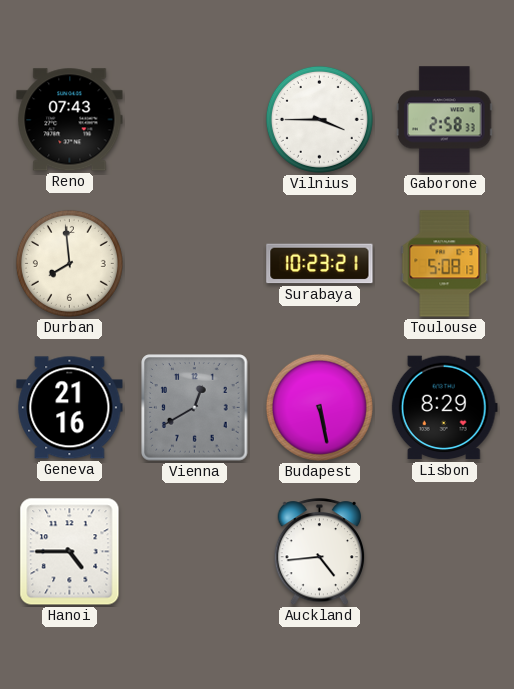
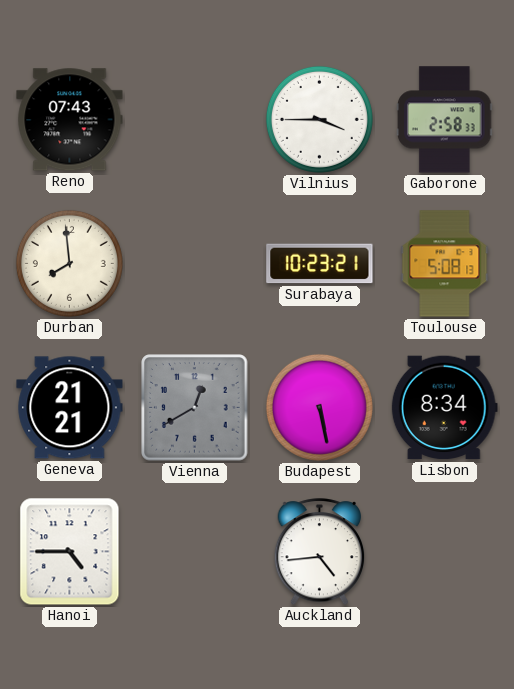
Geneva: 21:16 -> 21:21 (70, 408)
Lisbon: 8:29 -> 8:34 (444, 408)
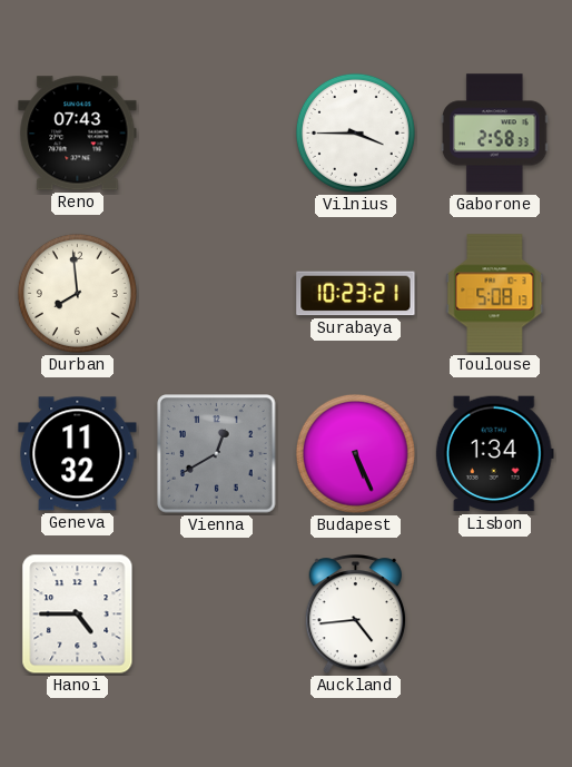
Geneva: 21:21 -> 11:32 (78, 454)
Budapest: 5:28 -> 5:26 (355, 453)
Lisbon: 8:34 -> 1:34 (494, 454)
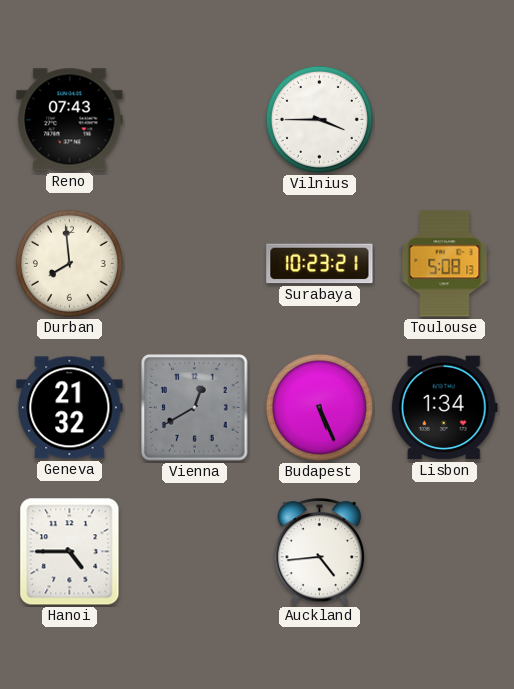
Gaborone: 2:58 -> none (495, 134)
Geneva: 11:32 -> 21:32 (70, 408)
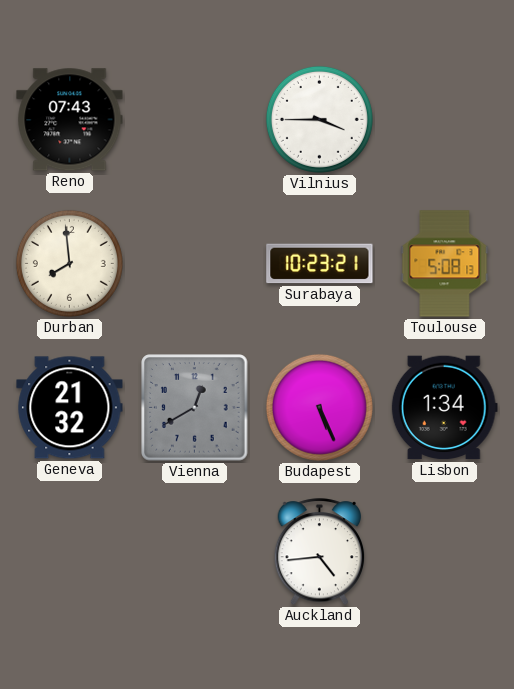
Hanoi: 4:45 -> none (70, 552)
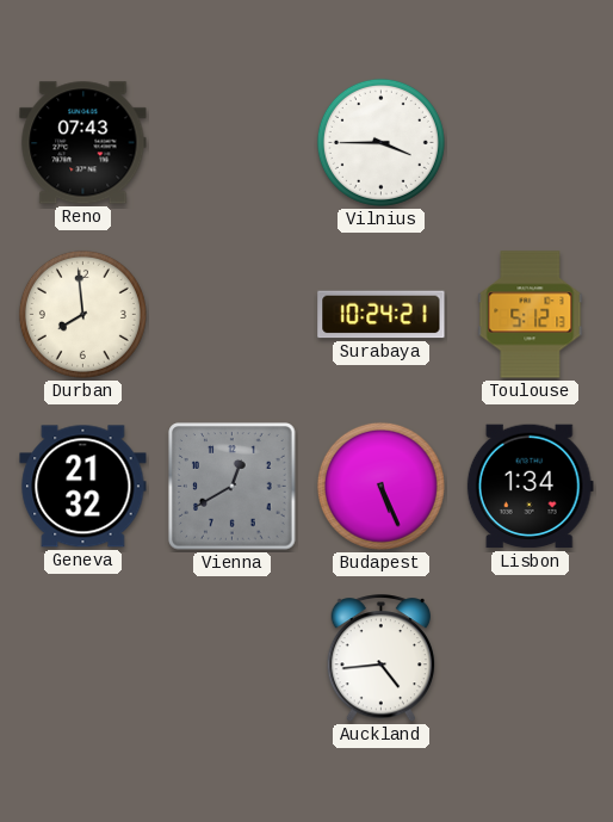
Surabaya: 10:23 -> 10:24 (382, 315)
Toulouse: 5:08 -> 5:12 (531, 315)
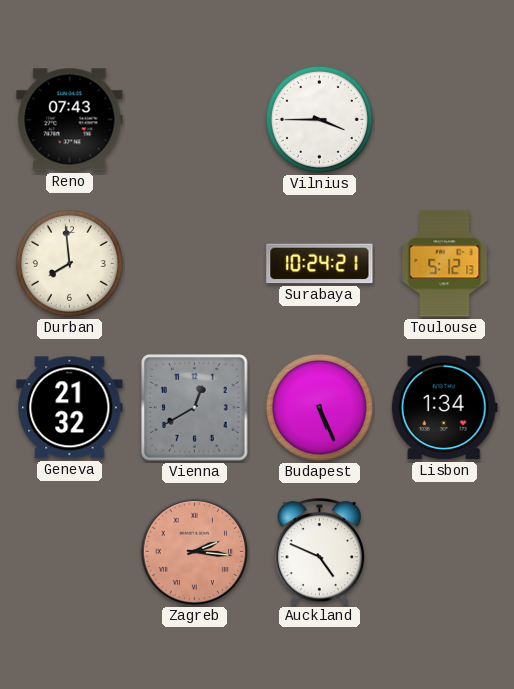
Zagreb: none -> 2:16 (195, 552)
Auckland: 4:44 -> 4:49 (320, 552)
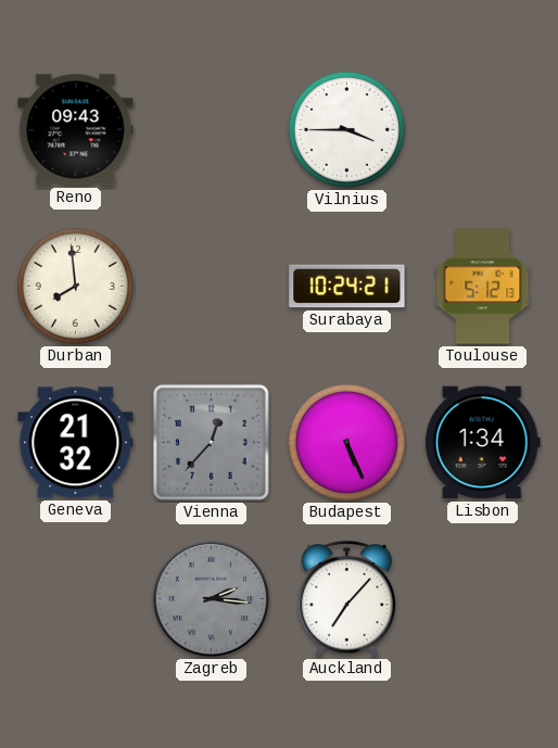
Reno: 07:43 -> 09:43 (76, 130)
Vienna: 12:40 -> 12:37 (212, 443)
Zagreb dial: salmon -> grey (212, 599)
Auckland: 4:49 -> 7:07 (347, 599)
